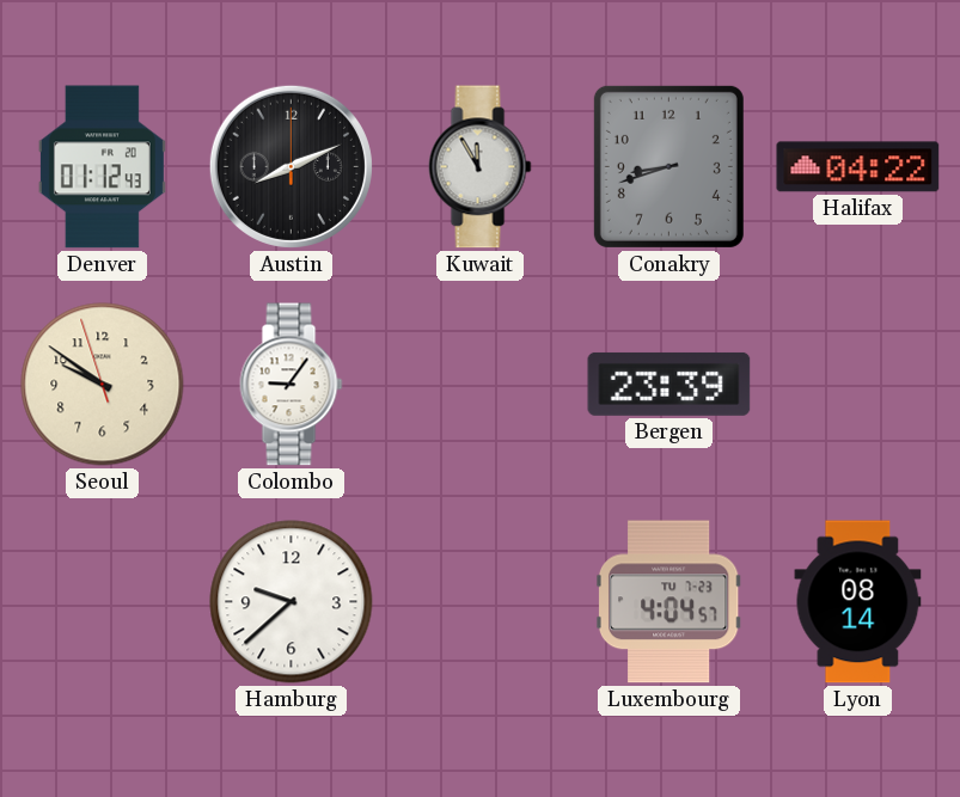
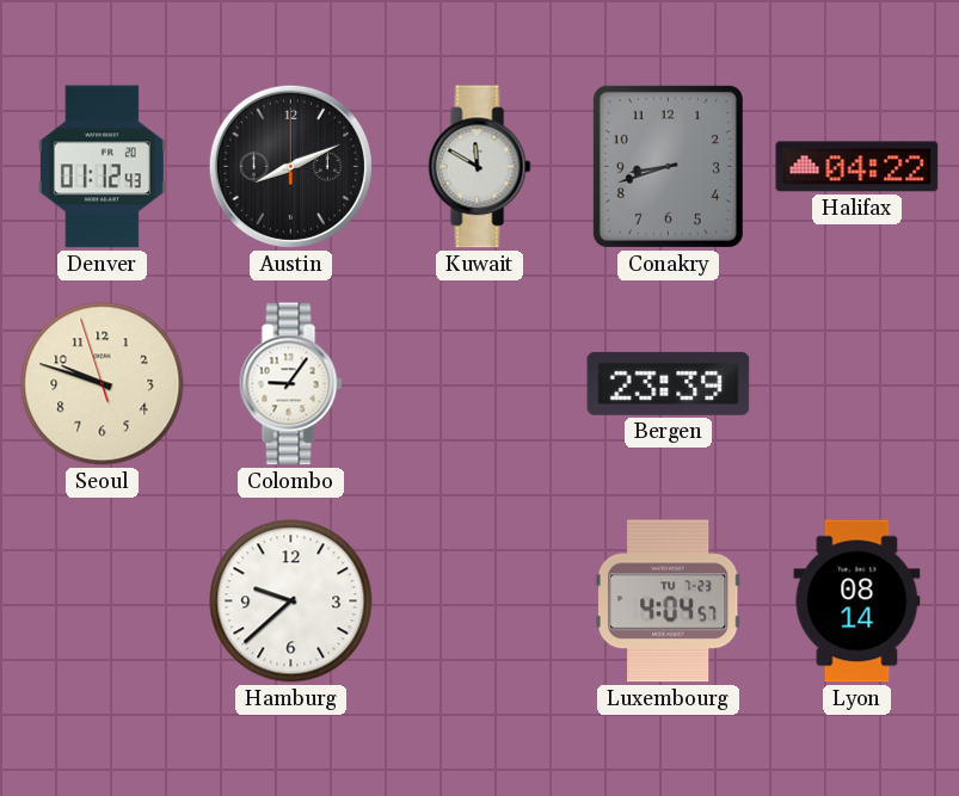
Kuwait: 11:55 -> 11:50 (480, 167)
Seoul: 9:50 -> 9:47 (103, 384)
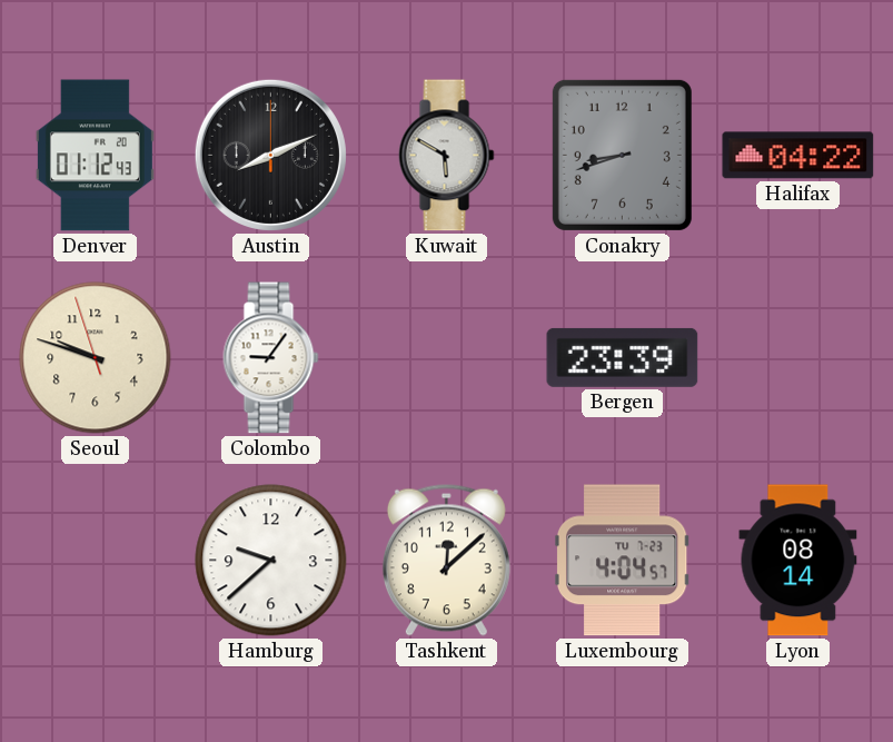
Kuwait: 11:50 -> 5:50 (447, 156)
Tashkent: none -> 12:08 (446, 560)
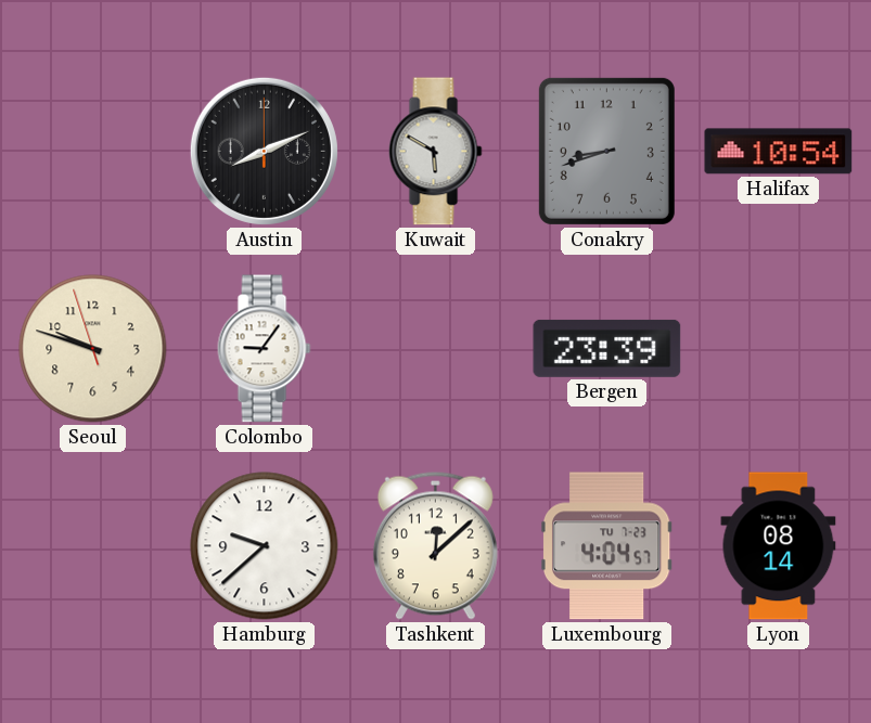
Denver: 01:12 -> none (95, 156)
Halifax: 04:22 -> 10:54 (779, 152)
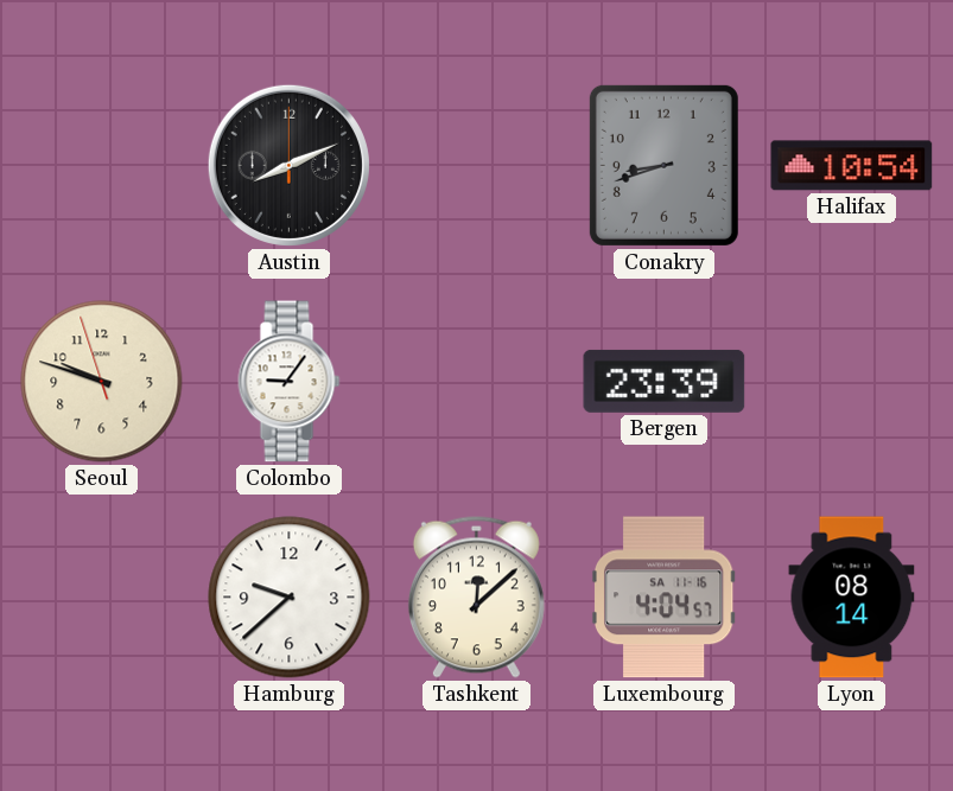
Kuwait: 5:50 -> none (436, 152)
Luxembourg date: TU 7-23 -> SA 11-16 (663, 598)
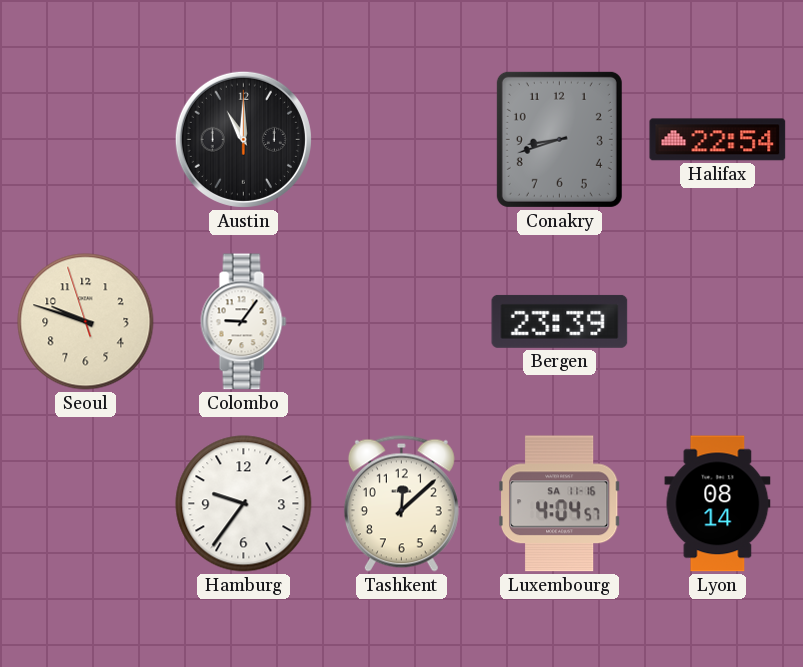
Austin: 8:11 -> 11:00 (243, 139)
Halifax: 10:54 -> 22:54 (718, 140)
Hamburg: 9:38 -> 9:36 (244, 504)
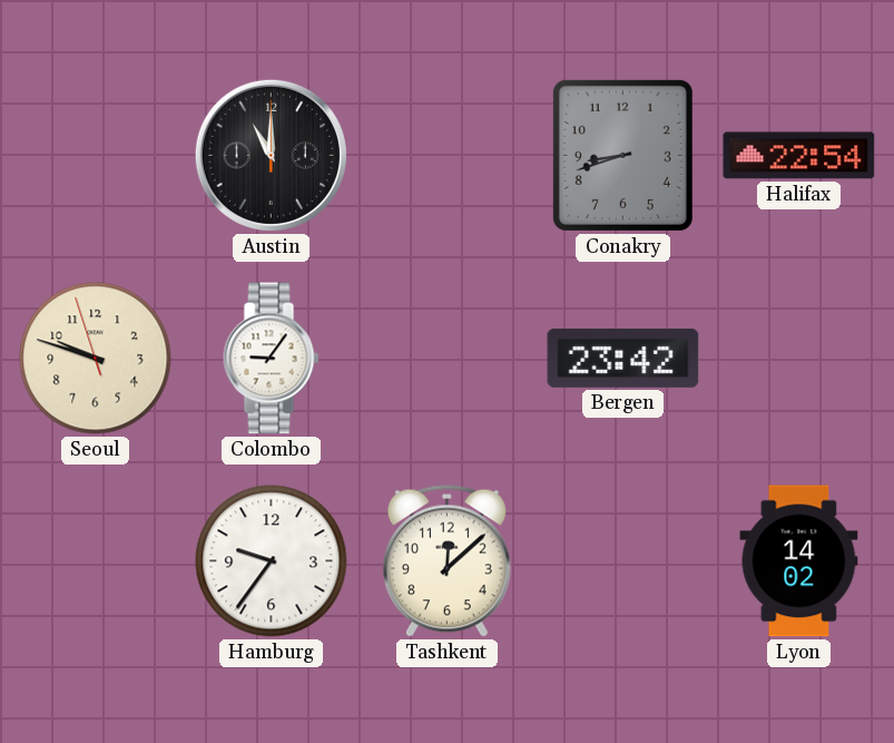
Bergen: 23:39 -> 23:42 (623, 358)
Luxembourg: 4:04 -> none (559, 504)
Lyon: 08:14 -> 14:02 (799, 561)
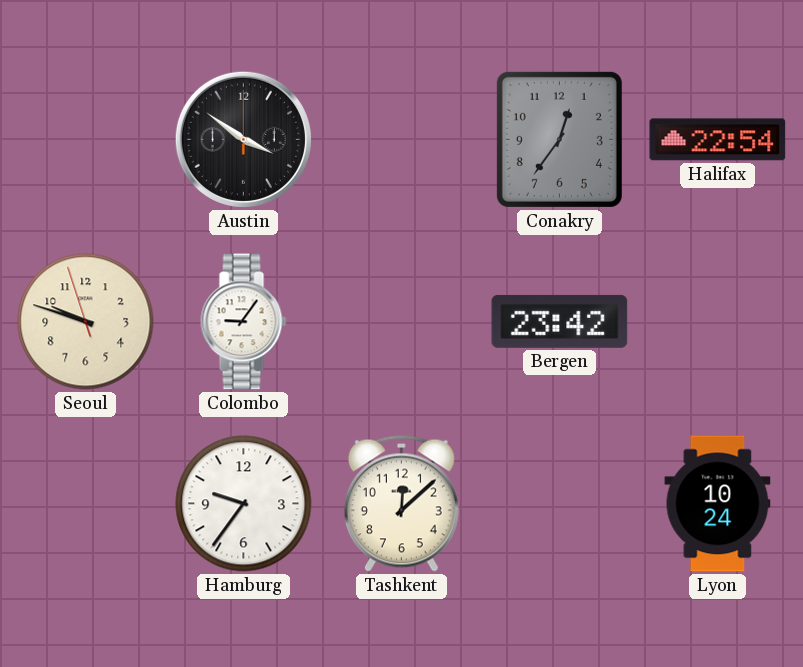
Austin: 11:00 -> 3:51 (243, 139)
Conakry: 8:42 -> 12:36 (559, 139)
Lyon: 14:02 -> 10:24 (718, 504)
